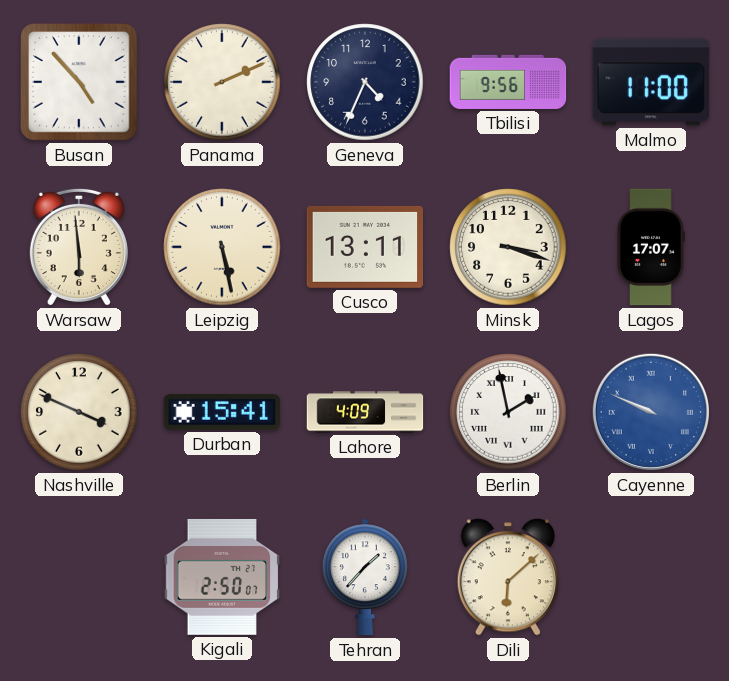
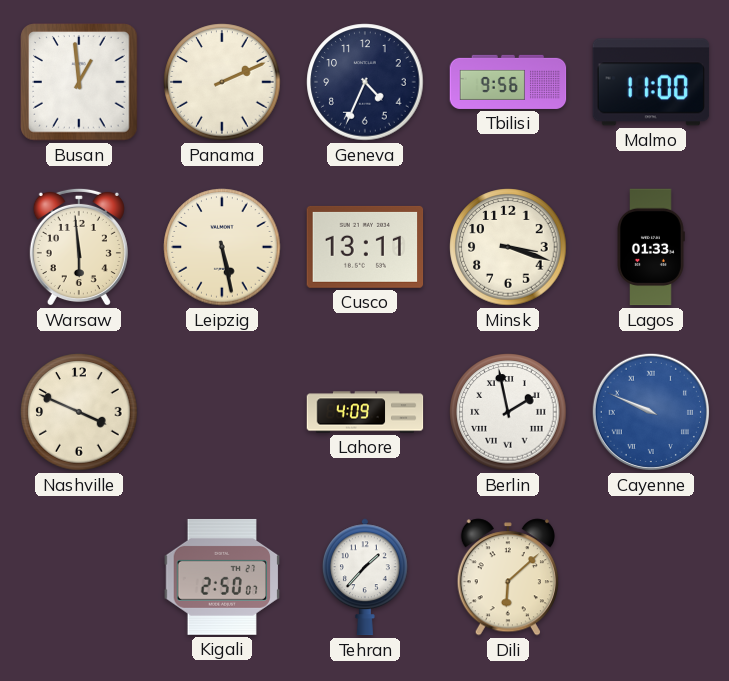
Busan: 4:53 -> 12:59 (79, 82)
Lagos: 17:07 -> 01:33 (651, 247)
Durban: 15:41 -> none (222, 412)
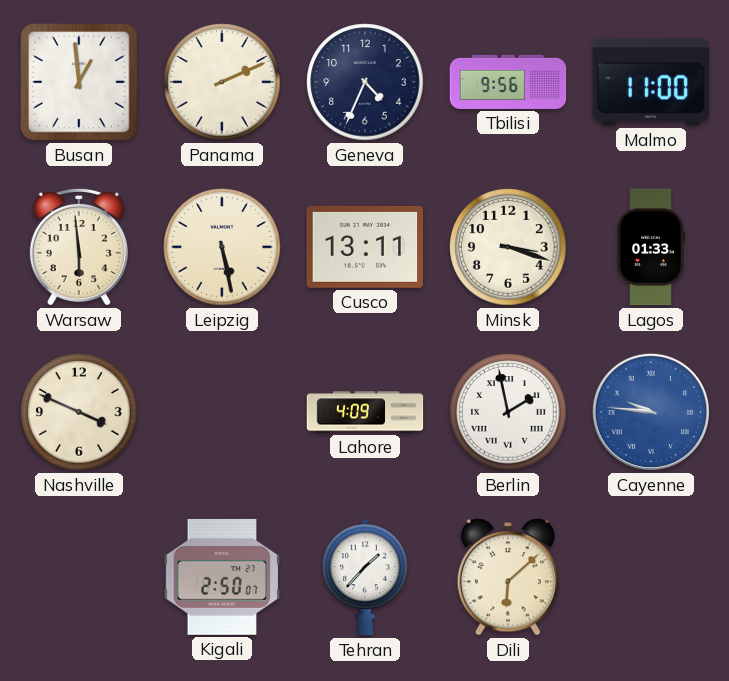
Cayenne: 9:49 -> 9:46 (651, 412)
